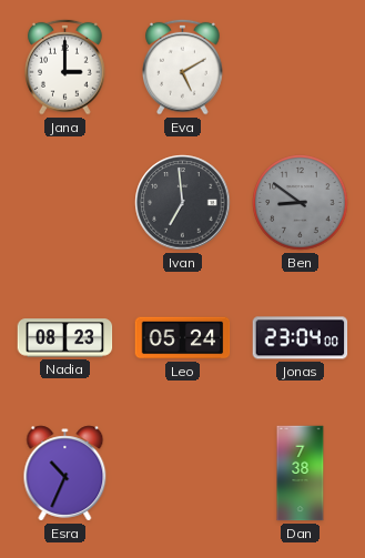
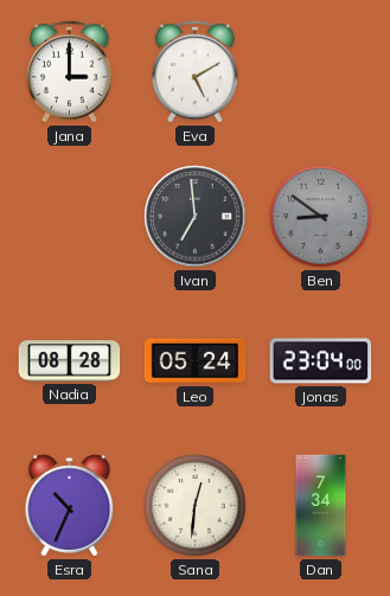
Nadia: 08:23 -> 08:28 (70, 361)
Sana: none -> 12:31 (196, 506)
Dan: 7:38 -> 7:34 (321, 506)
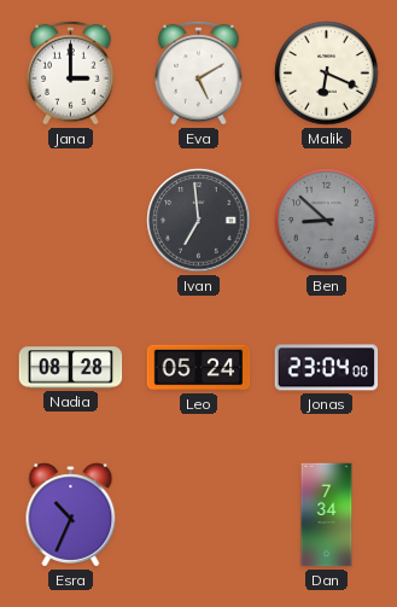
Malik: none -> 6:19 (327, 74)
Ben: 8:51 -> 8:52 (327, 221)
Sana: 12:31 -> none (196, 506)
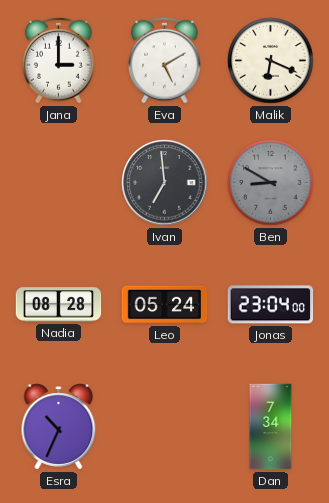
Ben: 8:52 -> 8:50 (271, 183)
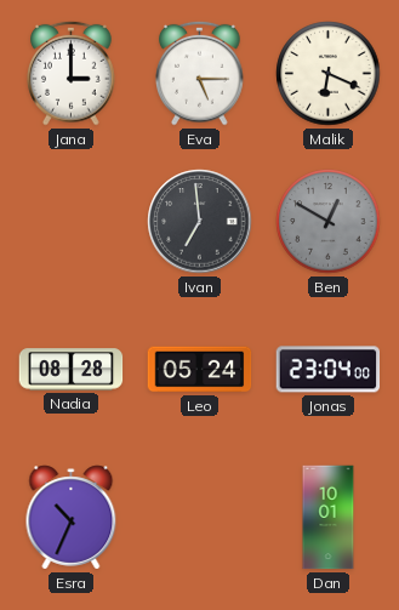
Eva: 5:10 -> 5:15 (200, 73)
Ben: 8:50 -> 12:50 (329, 222)
Dan: 7:34 -> 10:01 (329, 518)
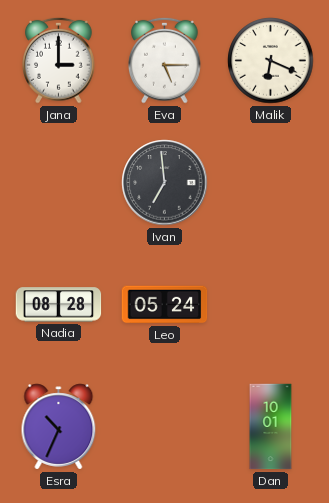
Ben: 12:50 -> none (329, 222)
Jonas: 23:04 -> none (329, 370)
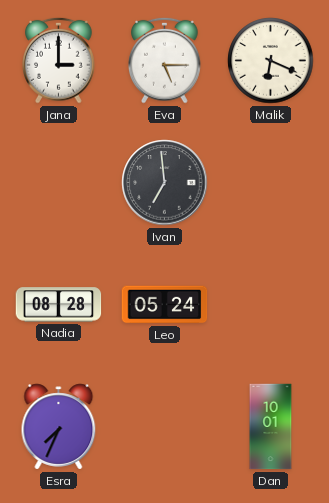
Esra: 10:34 -> 7:34 (59, 427)
